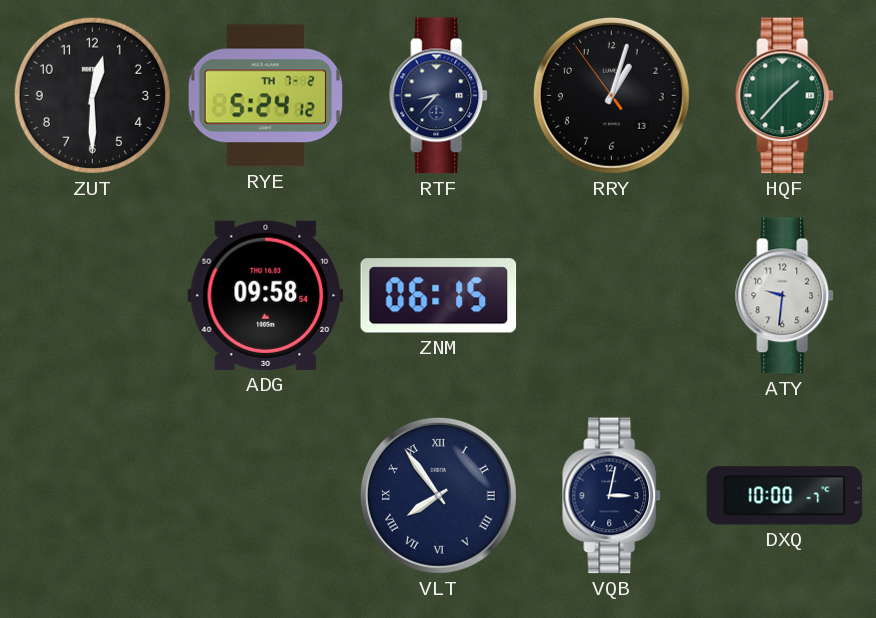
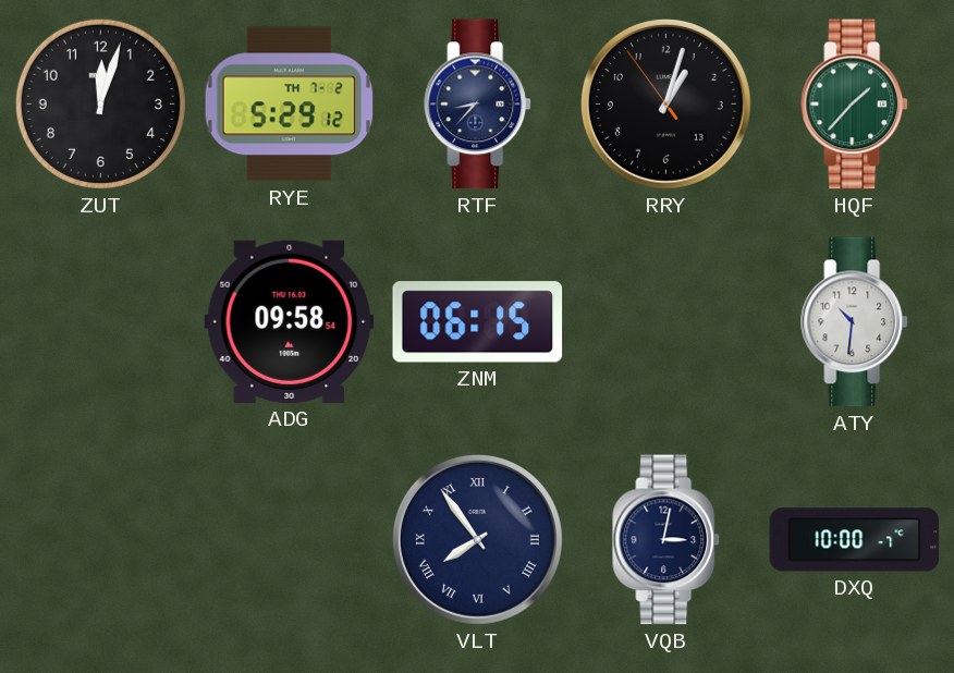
ZUT: 12:30 -> 12:03 (100, 103)
RYE: 5:24 -> 5:29 (289, 105)
ATY: 9:31 -> 10:31 (855, 322)
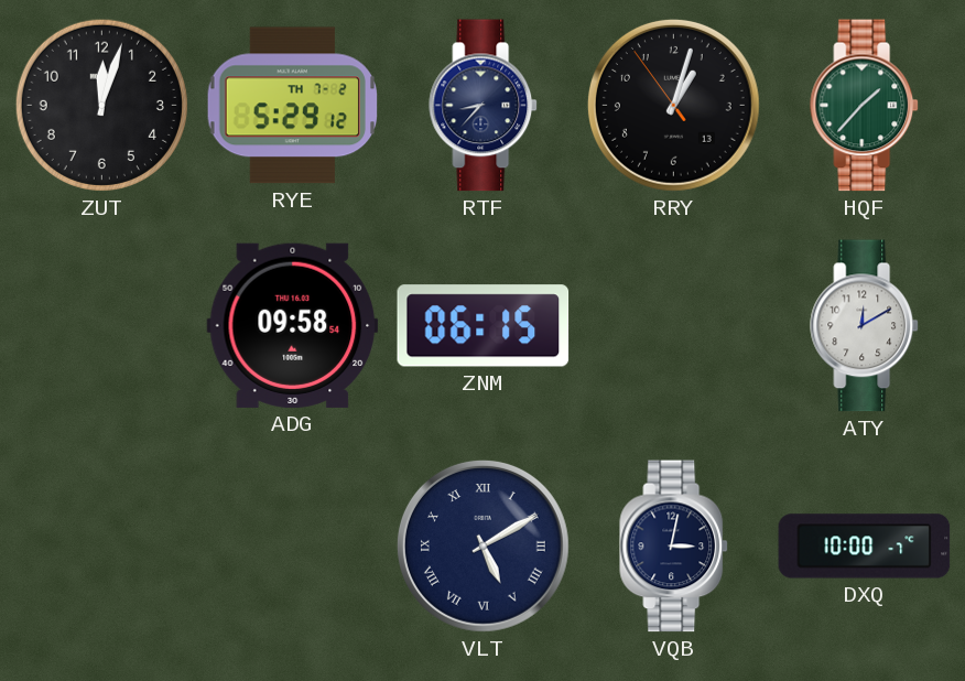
ATY: 10:31 -> 12:10 (865, 326)
VLT: 7:54 -> 5:10 (482, 545)
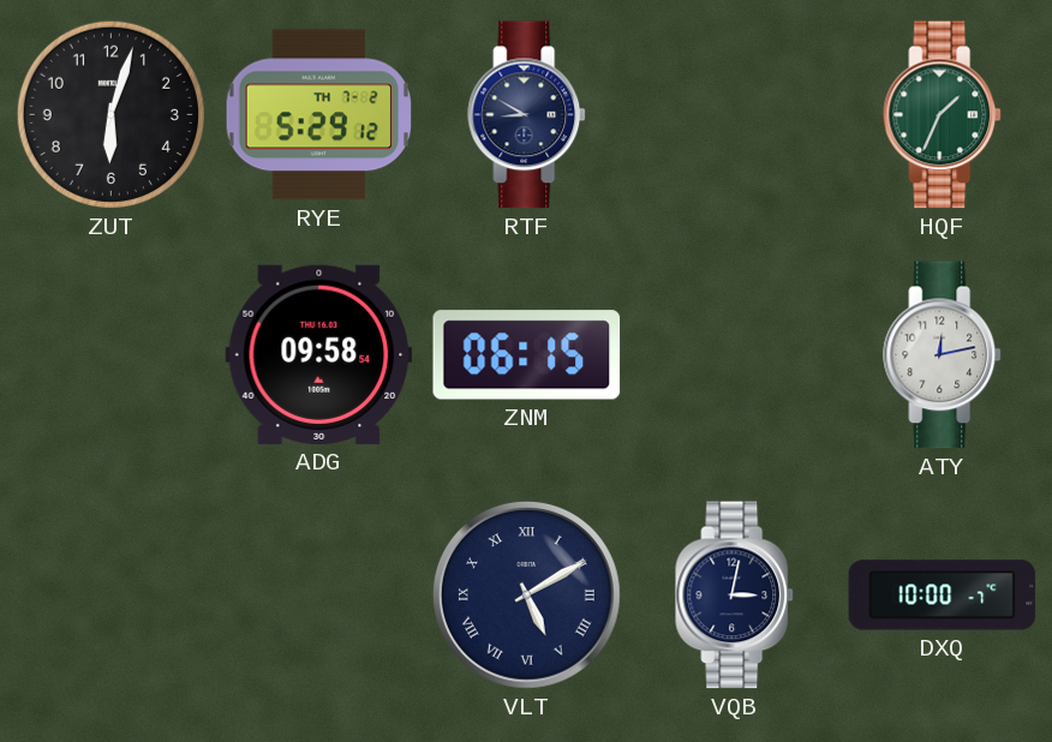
ZUT: 12:03 -> 6:03 (110, 114)
RTF: 8:37 -> 8:50 (527, 115)
RRY: 1:02 -> none (673, 105)
HQF: 1:37 -> 1:34 (943, 115)
ATY: 12:10 -> 12:13 (943, 355)
